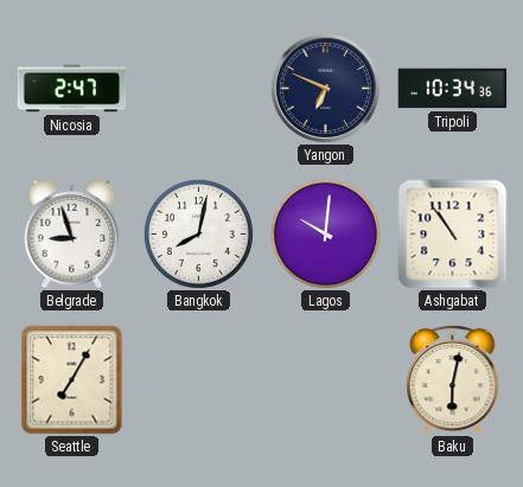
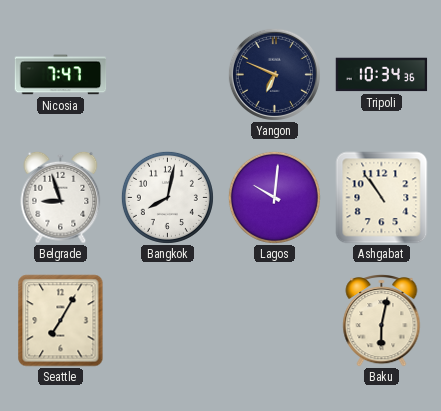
Nicosia: 2:47 -> 7:47 (61, 75)
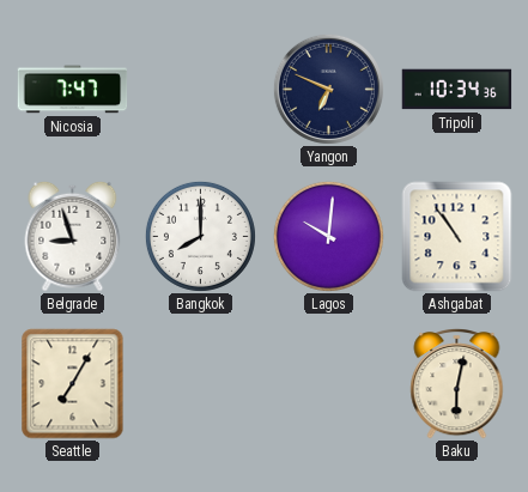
Bangkok: 8:02 -> 8:00 (200, 236)
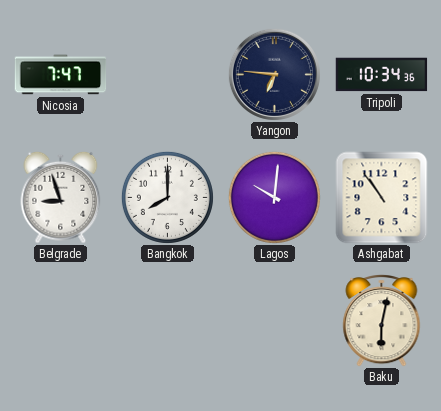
Yangon: 6:49 -> 6:46 (274, 74)
Seattle: 7:05 -> none (73, 384)
